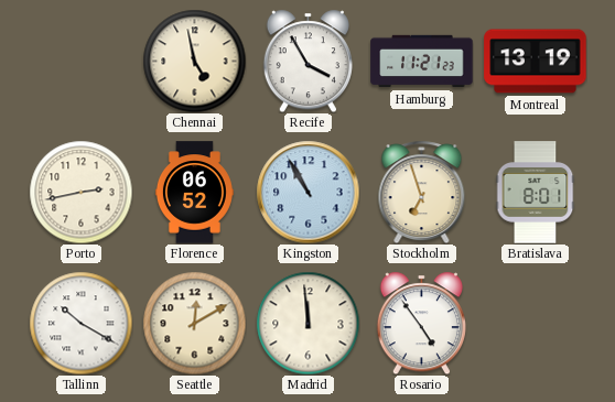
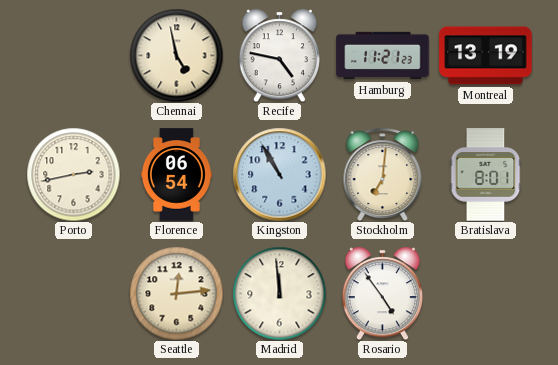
Recife: 3:55 -> 4:47 (279, 55)
Florence: 06:52 -> 06:54 (176, 175)
Stockholm: 6:57 -> 7:01 (383, 174)
Tallinn: 10:20 -> none (80, 323)
Seattle: 12:10 -> 12:14 (176, 293)
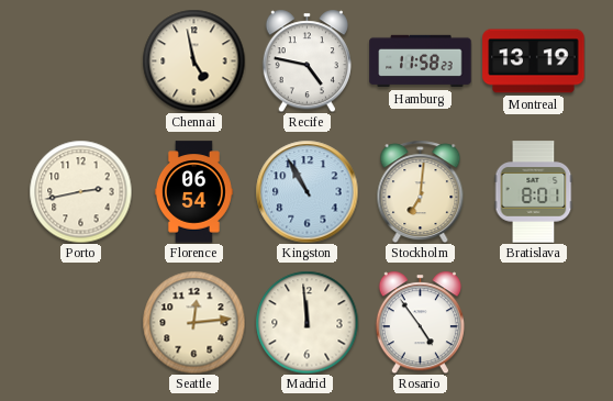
Hamburg: 11:21 -> 11:58 (421, 62)
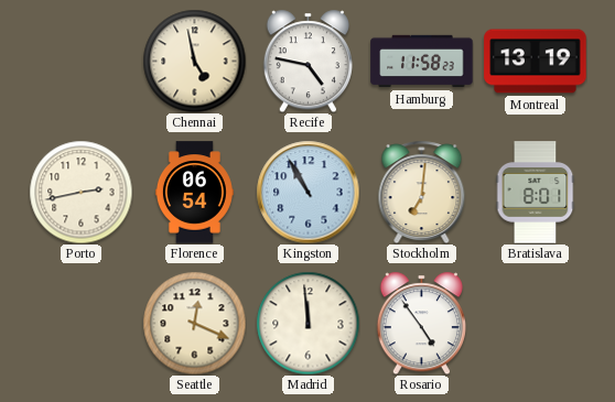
Seattle: 12:14 -> 12:19 (194, 323)
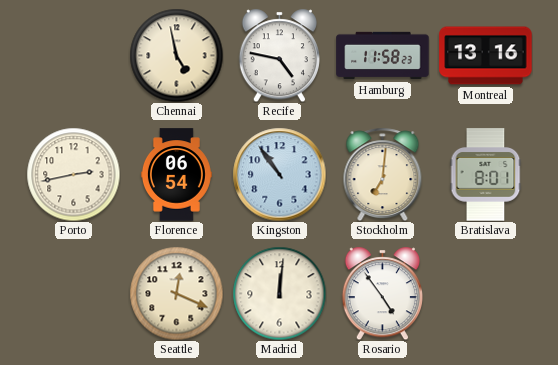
Montreal: 13:19 -> 13:16 (486, 56)
Kingston: 10:55 -> 10:54 (279, 174)
Madrid: 11:59 -> 12:01 (279, 293)
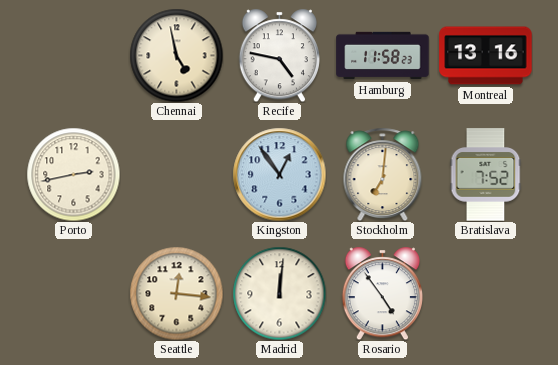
Florence: 06:54 -> none (176, 175)
Kingston: 10:54 -> 12:54 (279, 174)
Bratislava: 8:01 -> 7:52 (486, 175)
Seattle: 12:19 -> 12:16 (176, 293)
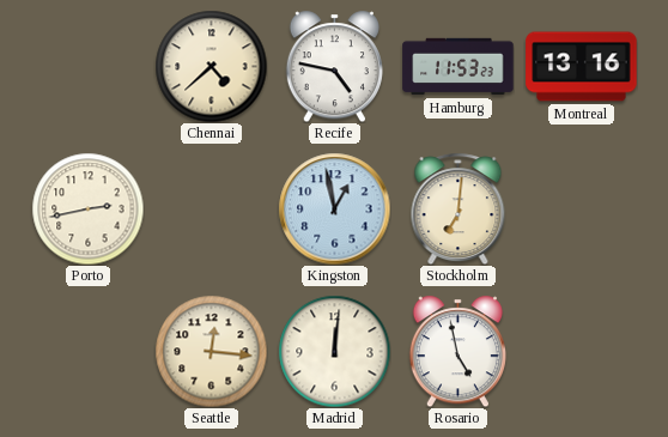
Chennai: 4:58 -> 4:38 (211, 66)
Hamburg: 11:58 -> 11:53 (459, 67)
Kingston: 12:54 -> 12:58 (334, 208)
Bratislava: 7:52 -> none (486, 175)
Rosario: 4:54 -> 4:58 (457, 351)
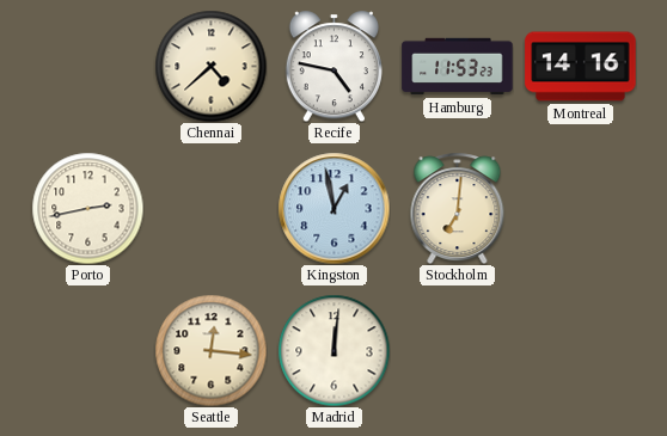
Montreal: 13:16 -> 14:16 (581, 67)
Rosario: 4:58 -> none (457, 351)
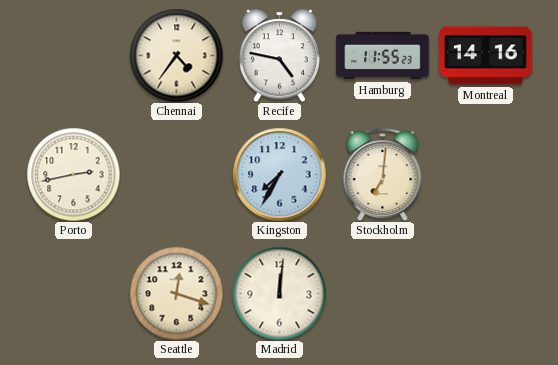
Chennai: 4:38 -> 4:36 (176, 55)
Hamburg: 11:53 -> 11:55 (383, 56)
Kingston: 12:58 -> 7:35 (279, 174)
Seattle: 12:16 -> 12:18 (176, 293)
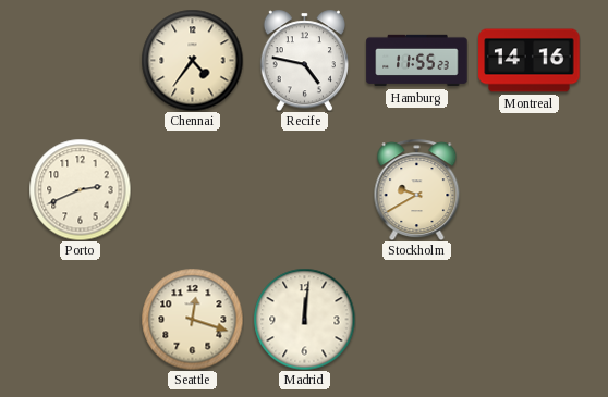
Porto: 2:43 -> 2:41 (80, 189)
Kingston: 7:35 -> none (279, 174)
Stockholm: 7:01 -> 9:40 (417, 189)
